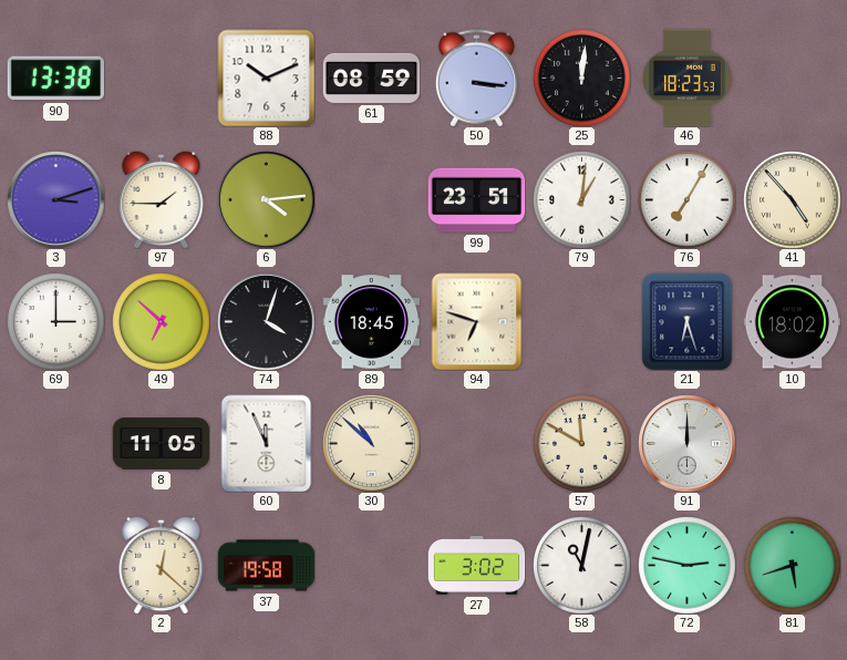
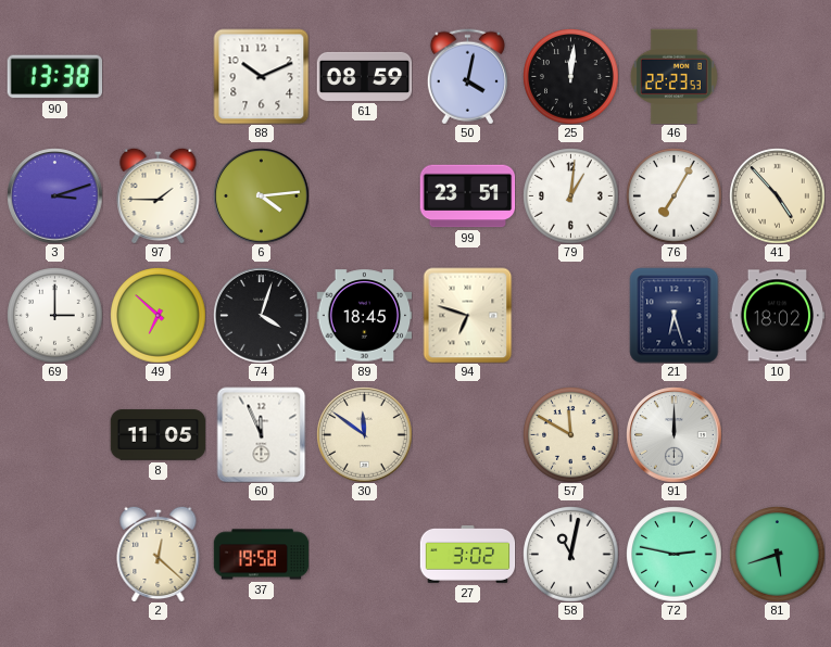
50: 3:16 -> 4:02 (467, 76)
46: 18:23 -> 22:23 (673, 76)
30: 10:52 -> 11:51 (364, 434)
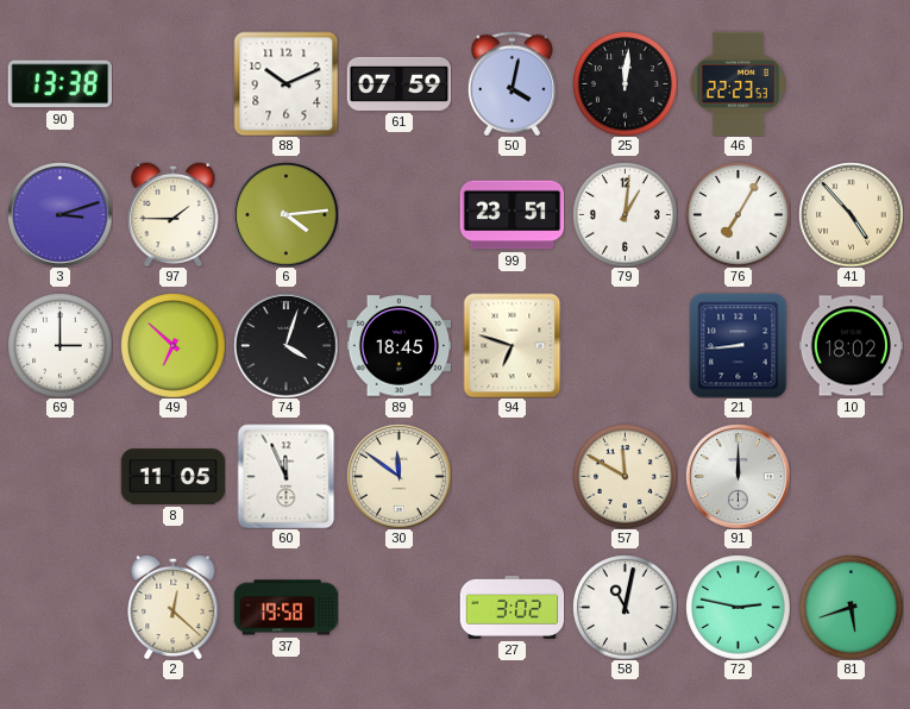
61: 08:59 -> 07:59 (398, 83)
21: 6:27 -> 8:44 (739, 345)
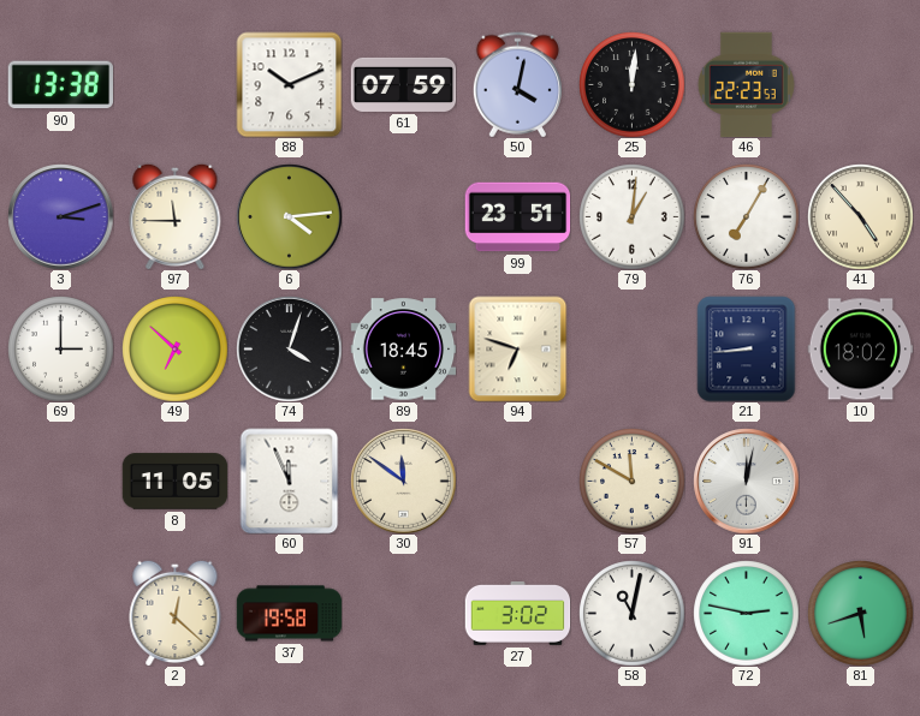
97: 1:45 -> 11:45 (176, 216)
91: 12:00 -> 12:02 (746, 481)
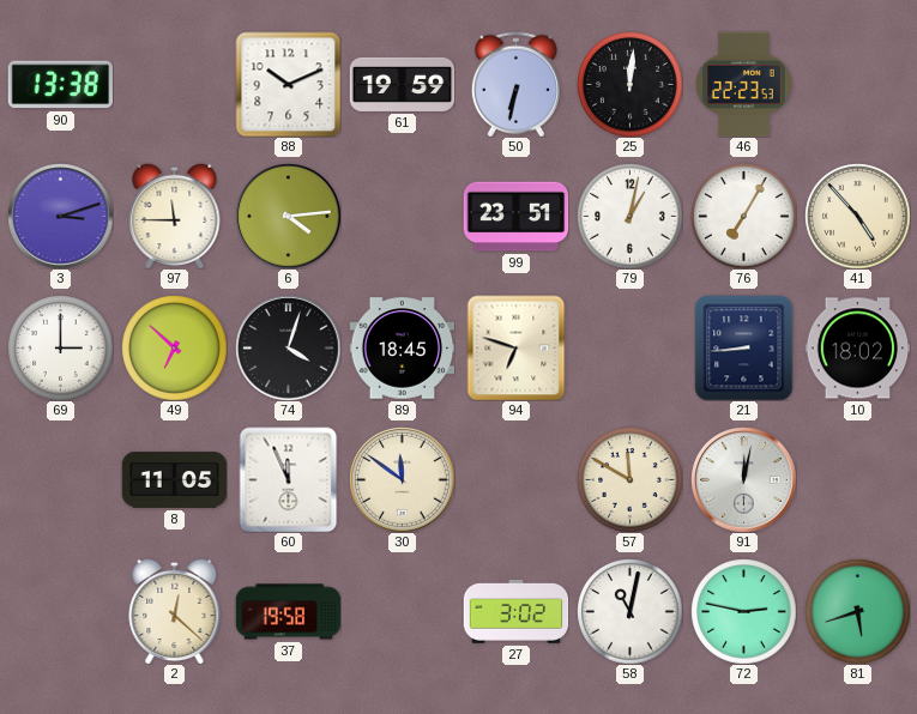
61: 07:59 -> 19:59 (402, 84)
50: 4:02 -> 6:32 (515, 84)
79: 1:01 -> 1:02 (629, 216)
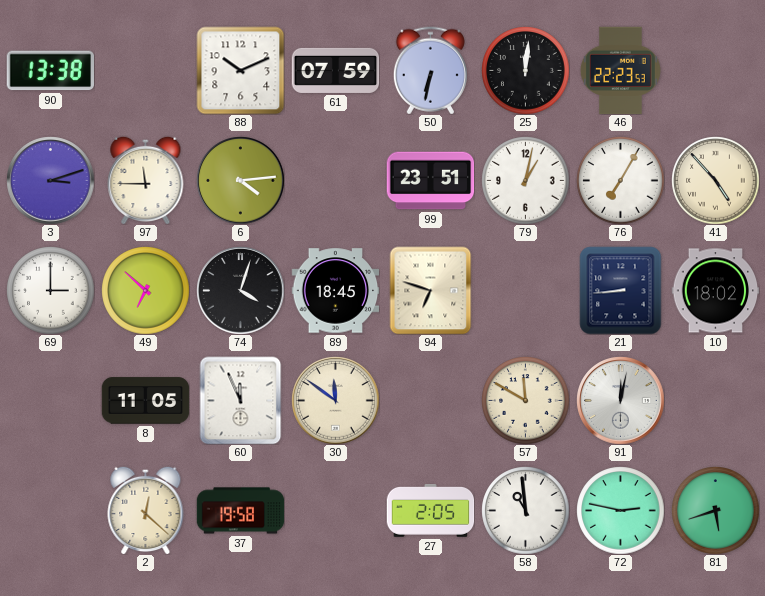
61: 19:59 -> 07:59 (335, 70)
27: 3:02 -> 2:05 (430, 510)
58: 11:02 -> 10:59 (525, 510)
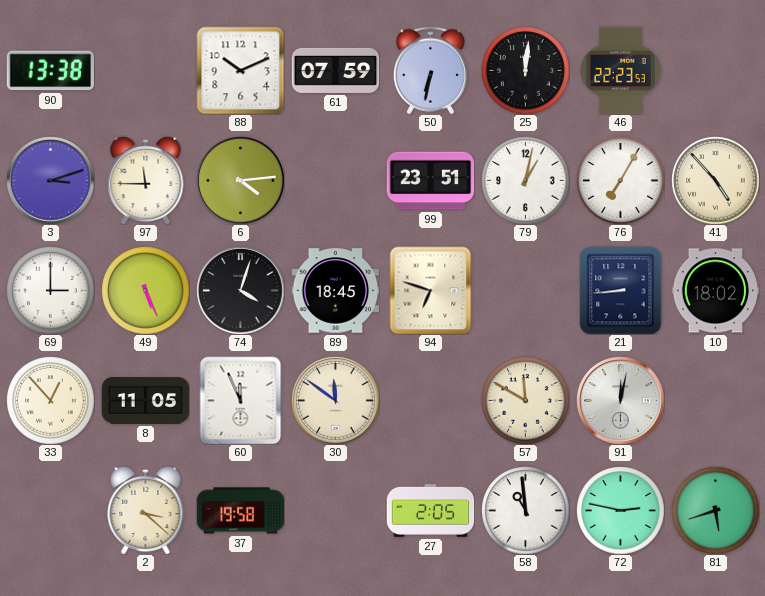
49: 6:52 -> 5:26 (145, 290)
33: none -> 12:53 (50, 400)
2: 12:22 -> 3:22 (146, 510)
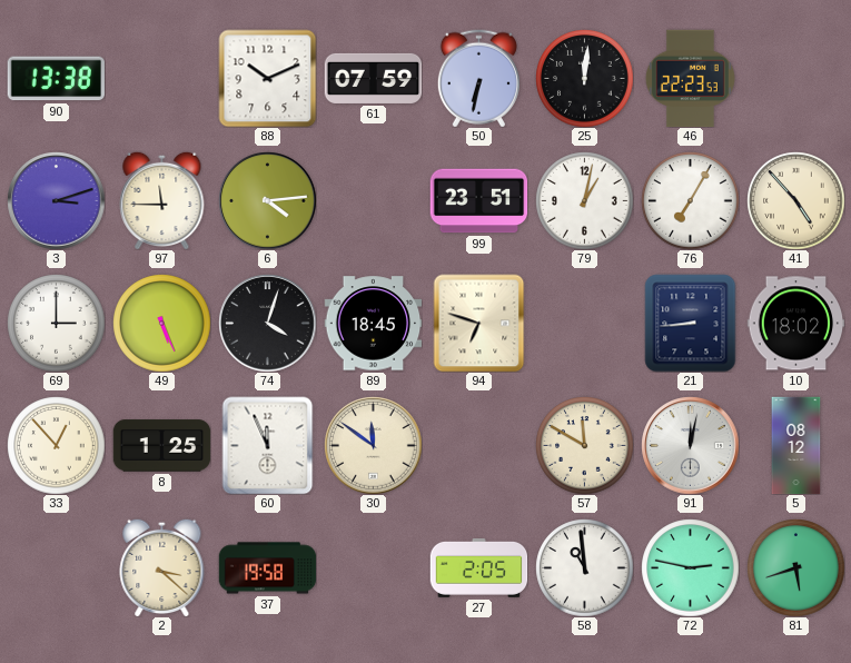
8: 11:05 -> 1:25 (161, 446)
5: none -> 08:12 (796, 445)
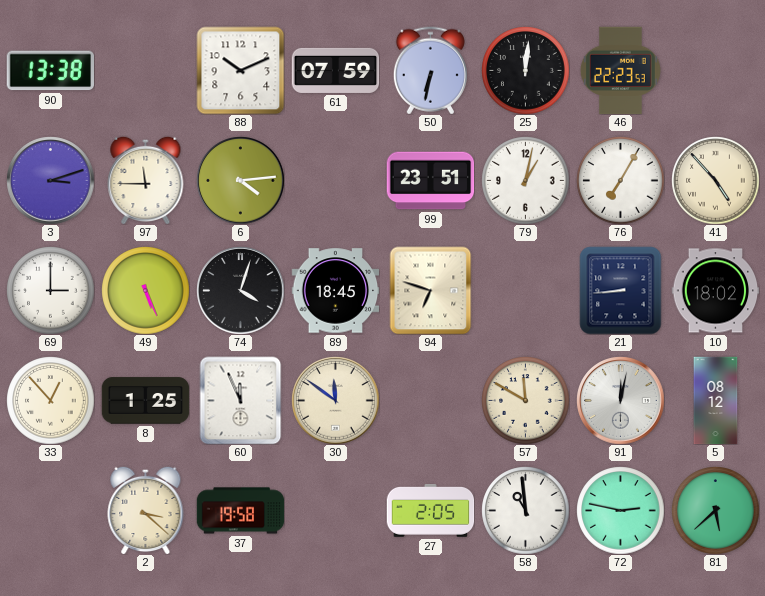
81: 5:42 -> 5:38 (715, 510)
